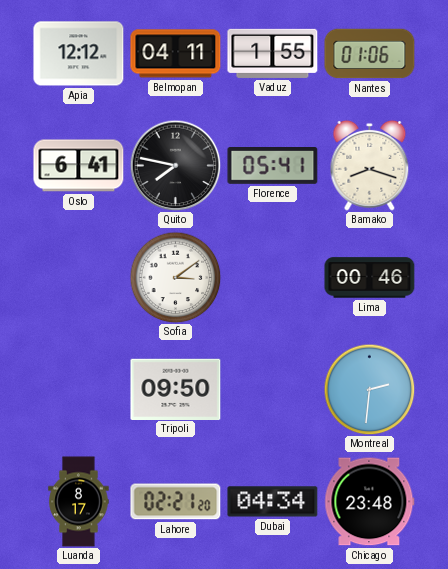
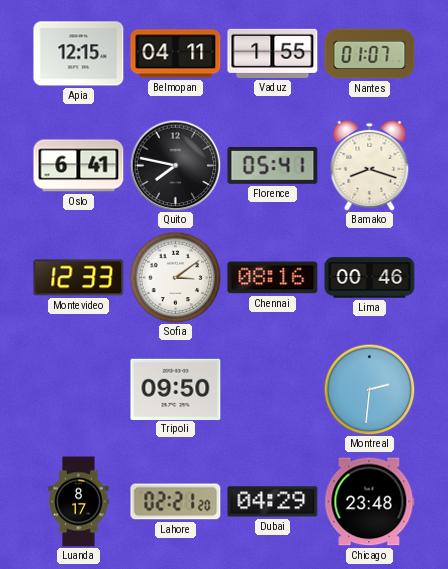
Apia: 12:12 -> 12:15 (79, 54)
Nantes: 01:06 -> 01:07 (370, 54)
Montevideo: none -> 12:33 (79, 278)
Chennai: none -> 08:16 (273, 278)
Dubai: 04:34 -> 04:29 (273, 502)
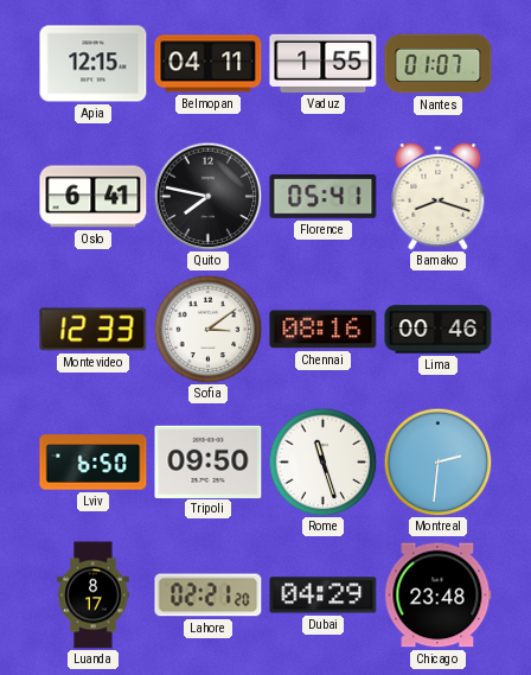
Lviv: none -> 6:50 (94, 463)
Rome: none -> 11:27 (322, 461)
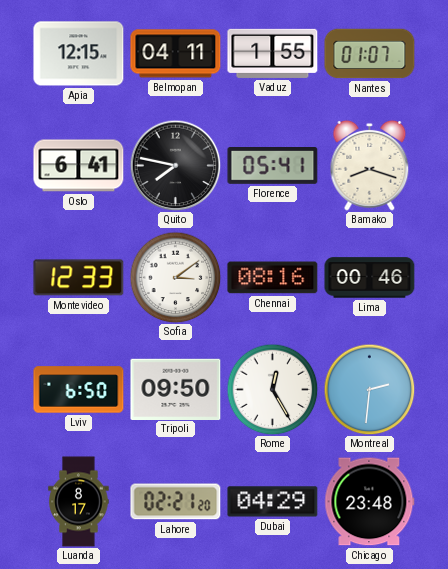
Rome: 11:27 -> 12:25 (272, 389)
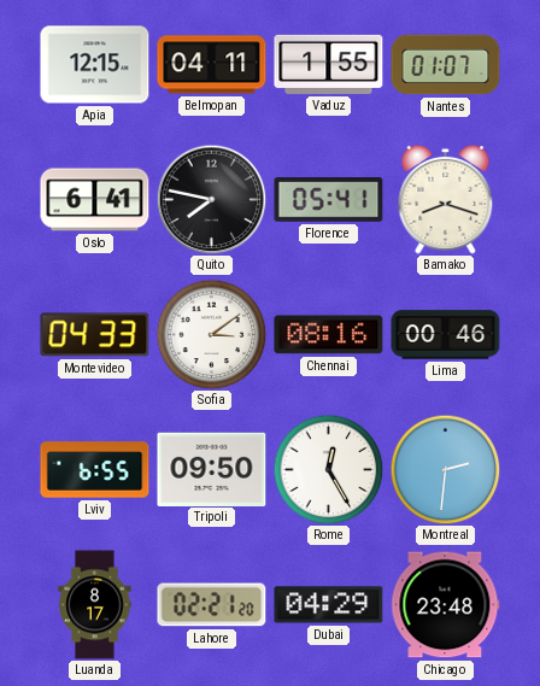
Montevideo: 12:33 -> 04:33 (95, 335)
Lviv: 6:50 -> 6:55 (95, 470)
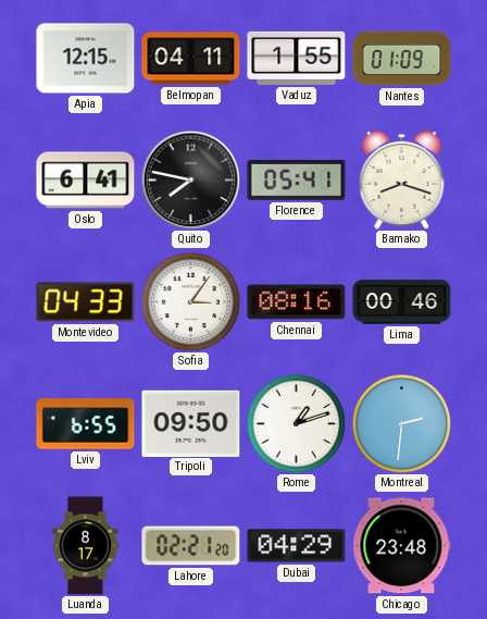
Nantes: 01:07 -> 01:09 (402, 59)
Sofia: 3:09 -> 3:06 (190, 301)
Rome: 12:25 -> 1:12 (296, 423)
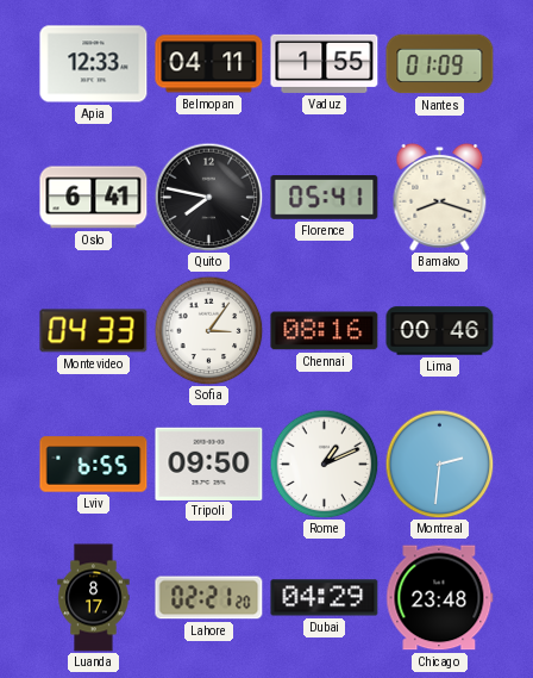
Apia: 12:15 -> 12:33 (94, 64)
Rome: 1:12 -> 1:11 (324, 464)
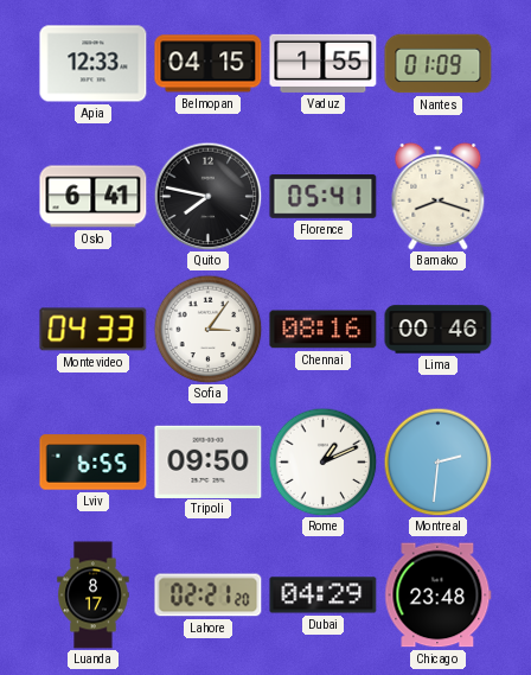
Belmopan: 04:11 -> 04:15 (209, 64)
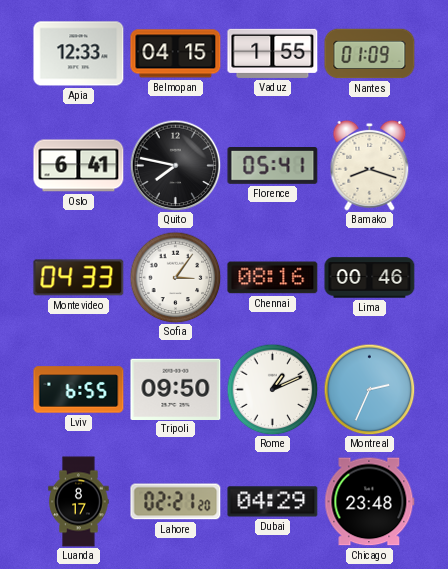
Montreal: 2:31 -> 2:34 (369, 389)
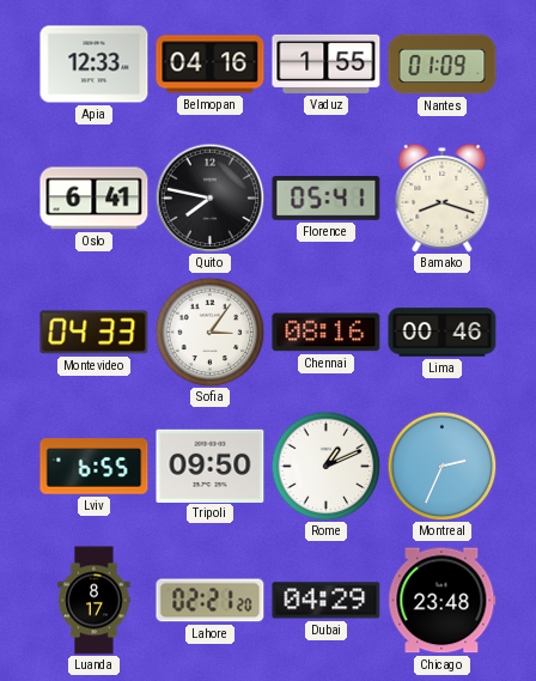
Belmopan: 04:15 -> 04:16 (211, 65)
